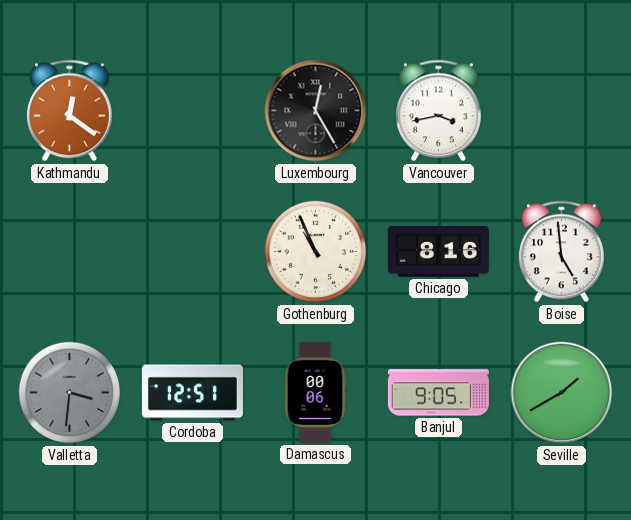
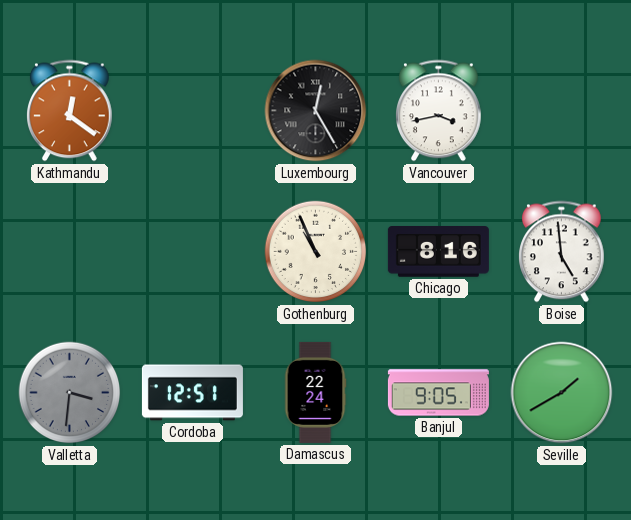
Damascus: 00:06 -> 22:24 (315, 392)
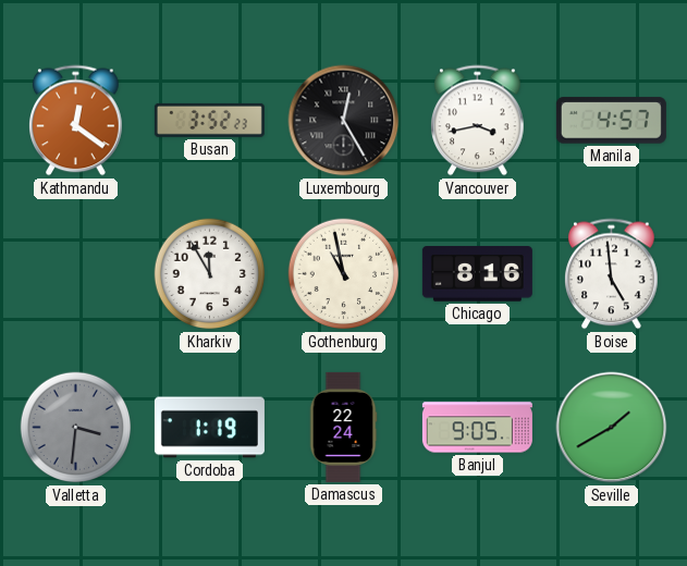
Busan: none -> 3:52 (209, 120)
Manila: none -> 4:57 (611, 121)
Kharkiv: none -> 11:55 (210, 274)
Gothenburg: 10:56 -> 10:58 (344, 274)
Cordoba: 12:51 -> 1:19 (209, 428)
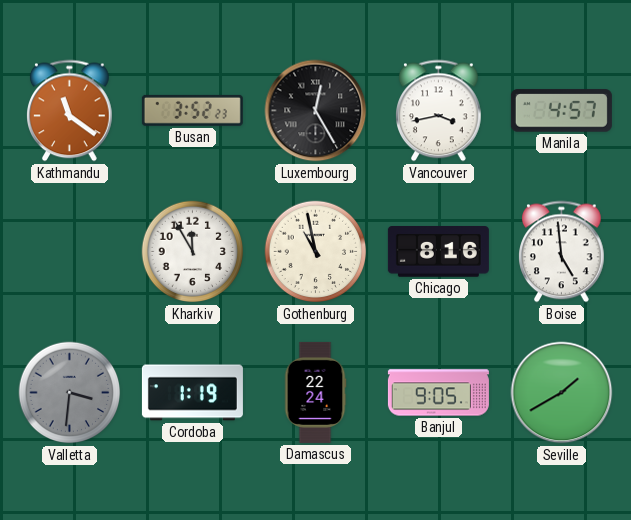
Kathmandu: 12:21 -> 11:21 (70, 111)
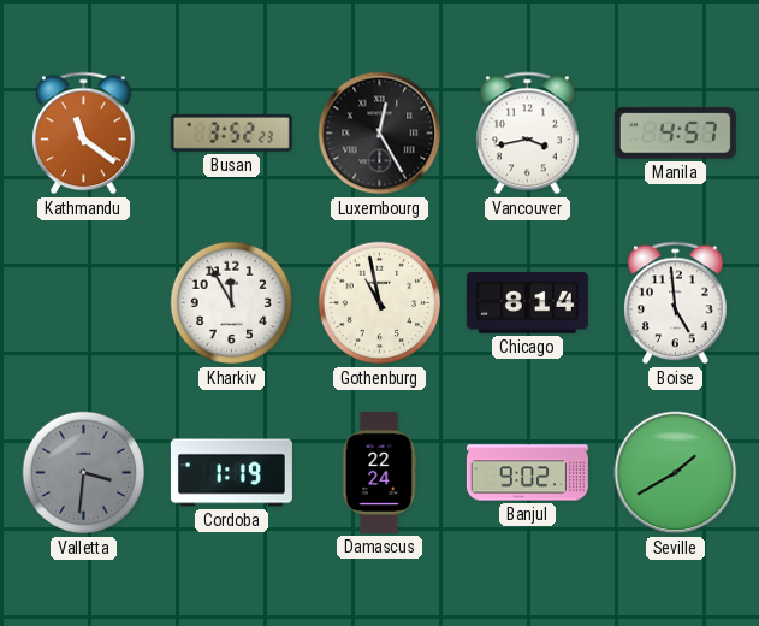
Chicago: 8:16 -> 8:14 (527, 303)
Banjul: 9:05 -> 9:02 (527, 473)
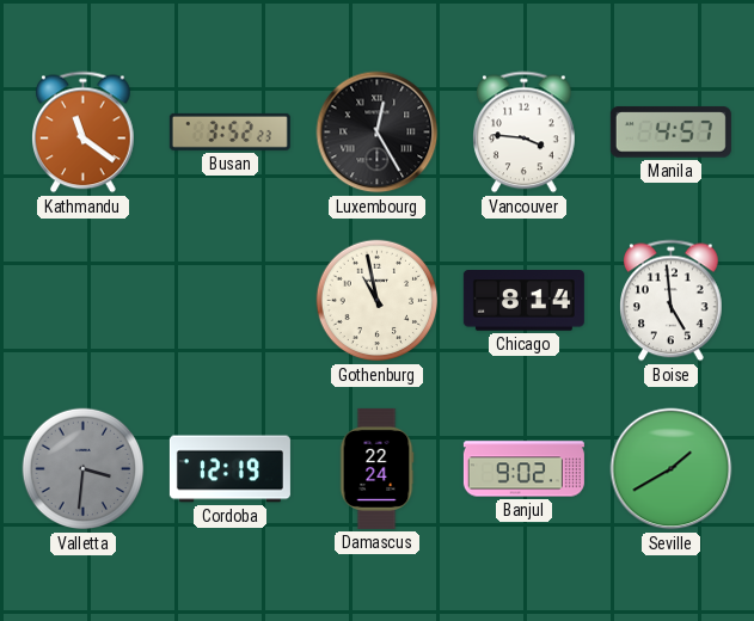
Vancouver: 3:43 -> 3:46 (525, 133)
Kharkiv: 11:55 -> none (232, 303)
Cordoba: 1:19 -> 12:19 (229, 469)
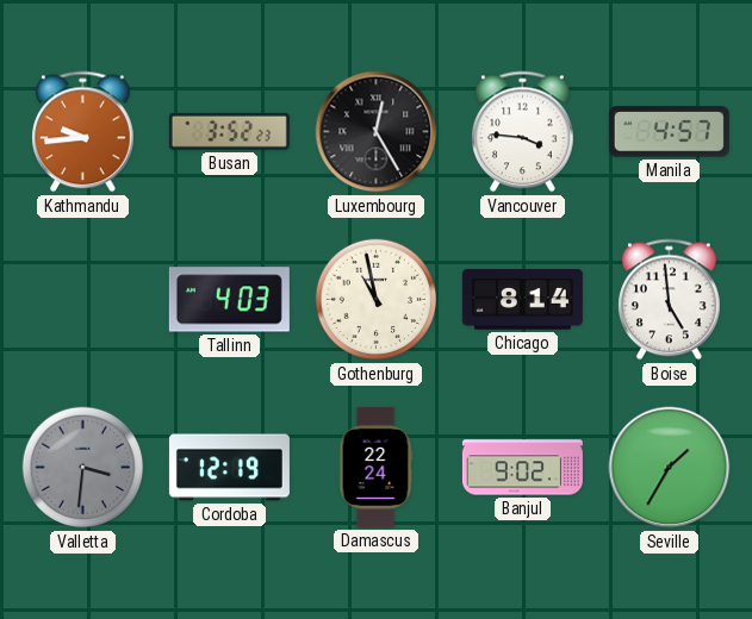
Kathmandu: 11:21 -> 9:44 (83, 132)
Tallinn: none -> 4:03 (229, 300)
Seville: 1:40 -> 1:35 (670, 468)
